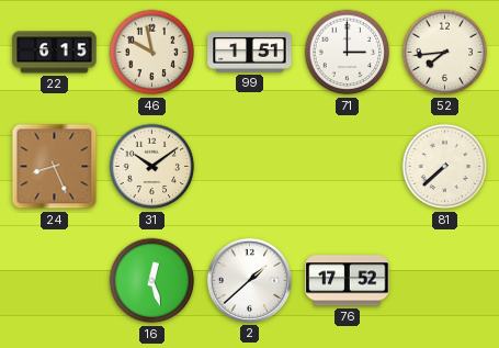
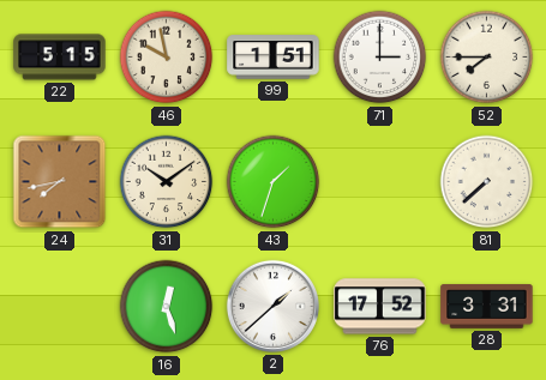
22: 6:15 -> 5:15 (60, 58)
52: 7:44 -> 7:45 (487, 58)
24: 8:26 -> 7:43 (60, 182)
43: none -> 1:33 (274, 182)
28: none -> 3:31 (487, 307)
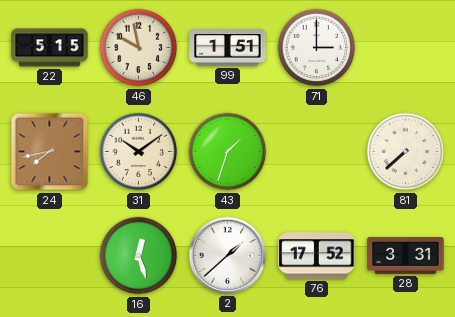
52: 7:45 -> none (487, 58)
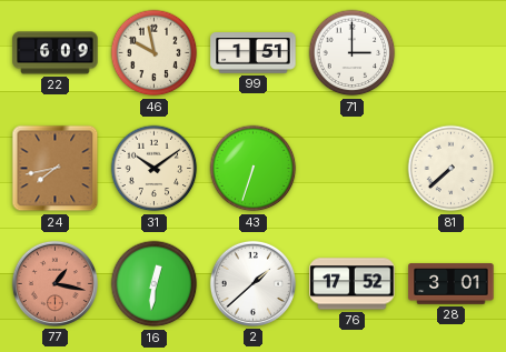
22: 5:15 -> 6:09 (56, 53)
43: 1:33 -> 6:33 (254, 169)
77: none -> 1:17 (54, 283)
16: 12:27 -> 12:31 (155, 284)
28: 3:31 -> 3:01 (452, 284)
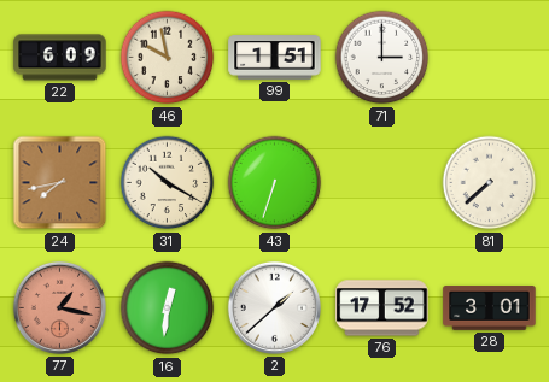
31: 10:09 -> 10:20 (168, 183)
